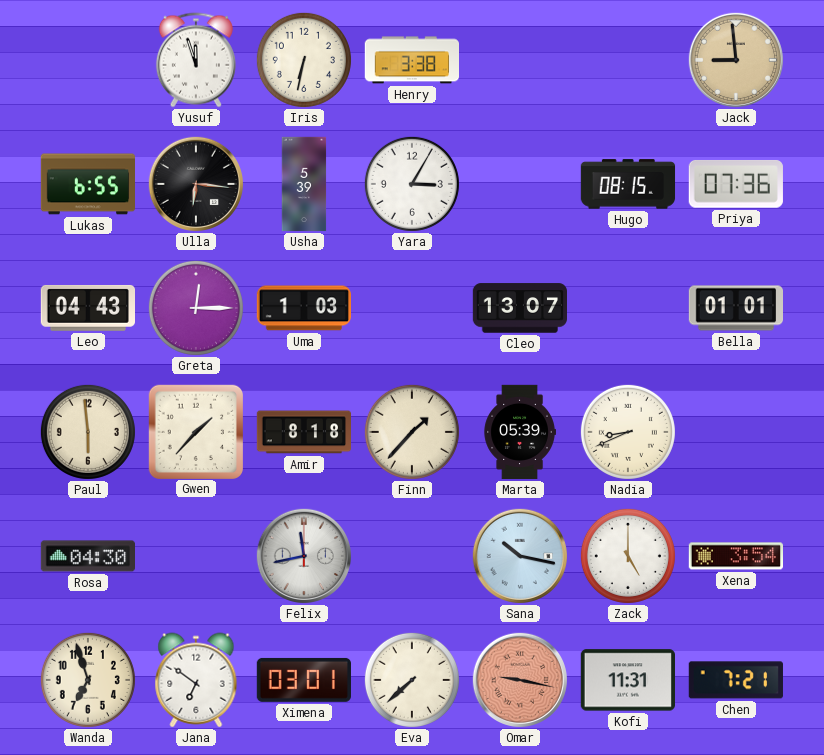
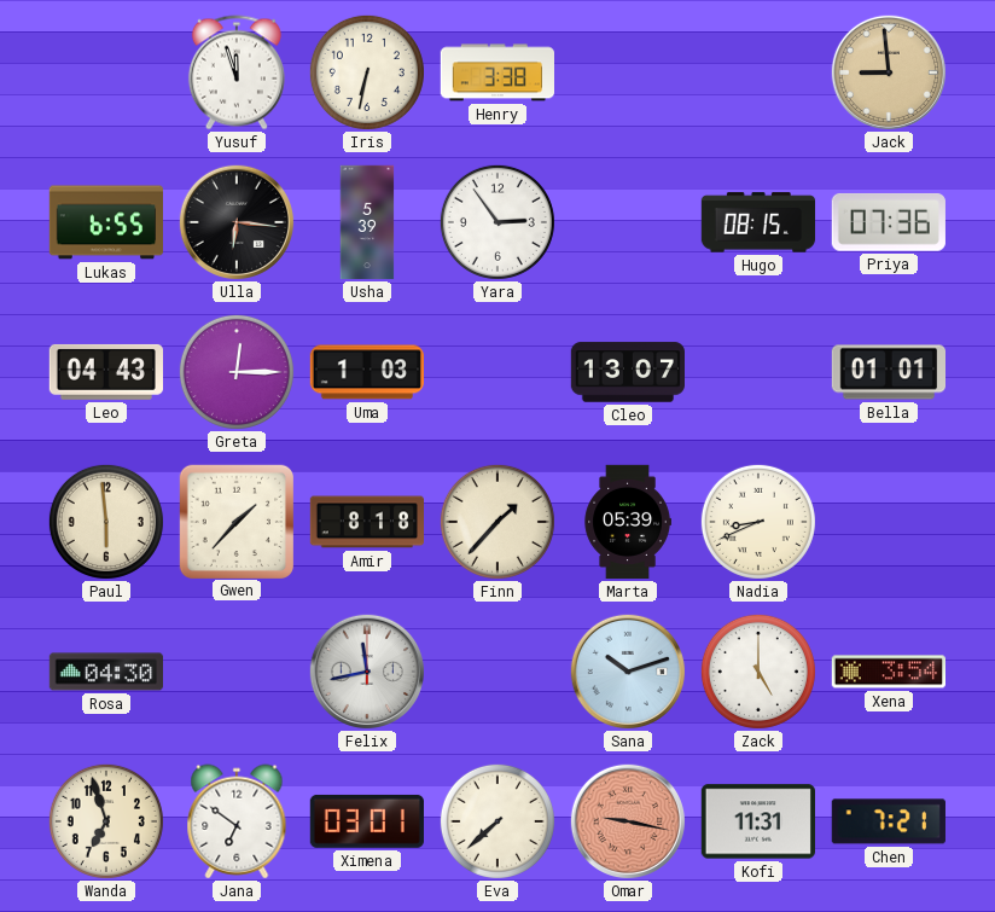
Yara: 3:05 -> 2:54 (497, 222)
Sana: 10:17 -> 10:12 (627, 670)
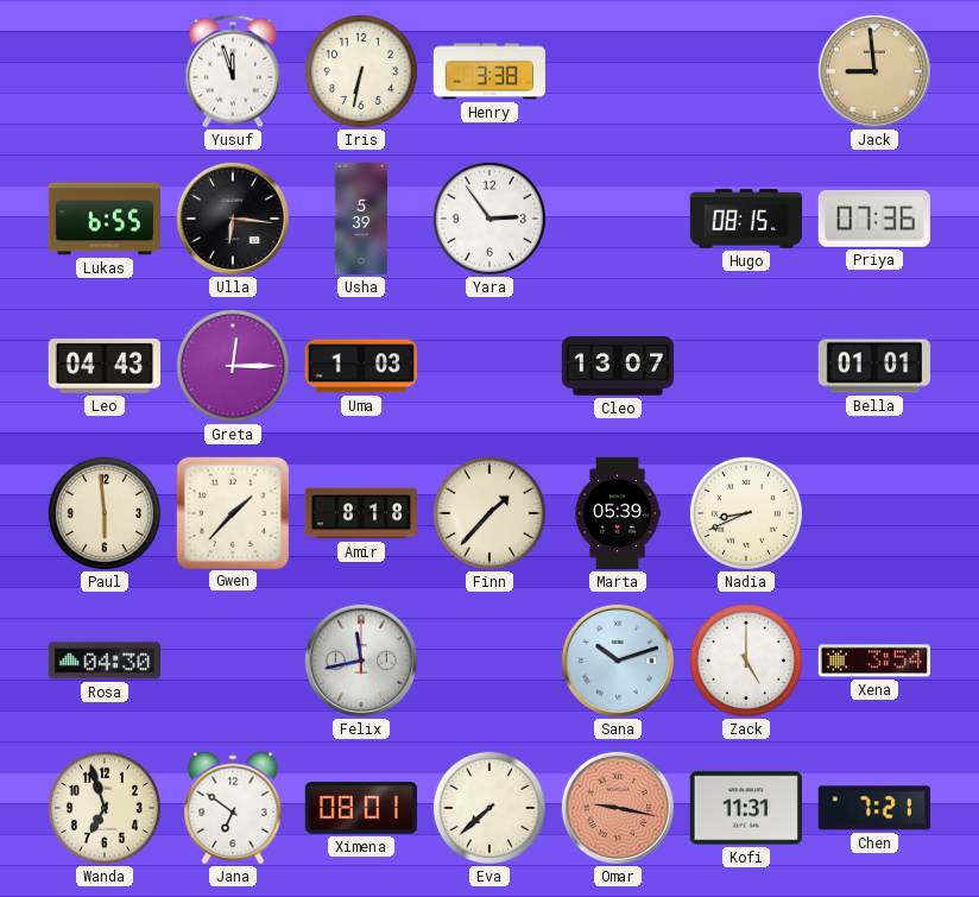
Ximena: 03:01 -> 08:01 (361, 808)
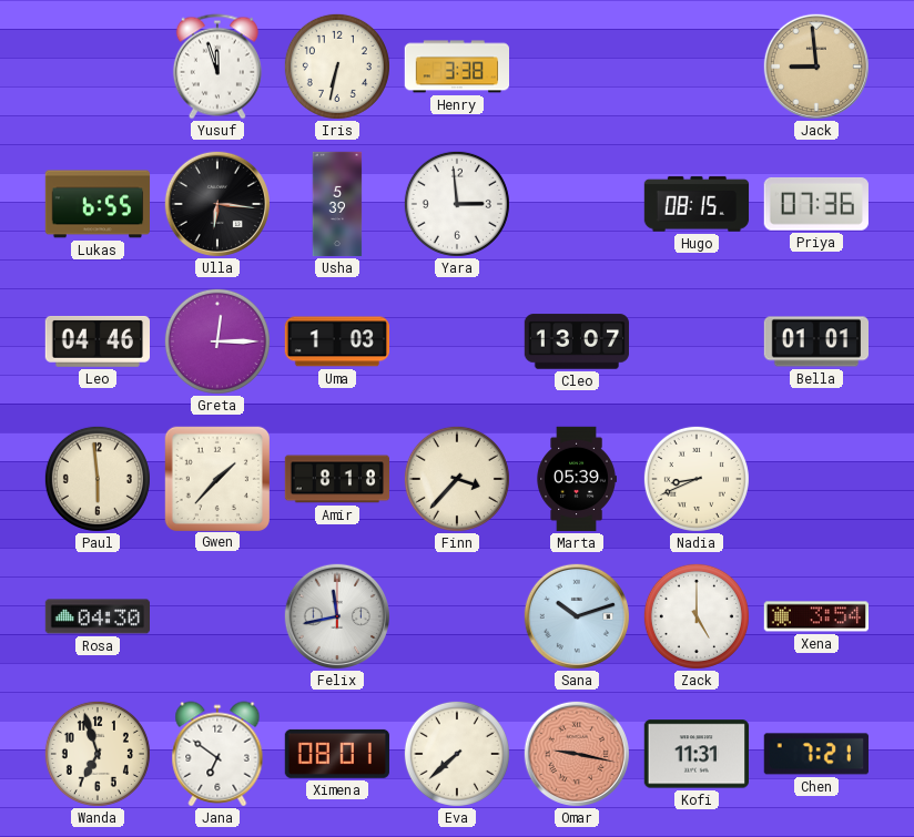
Yara: 2:54 -> 2:59 (457, 204)
Leo: 04:43 -> 04:46 (97, 341)
Finn: 1:37 -> 3:37 (457, 479)
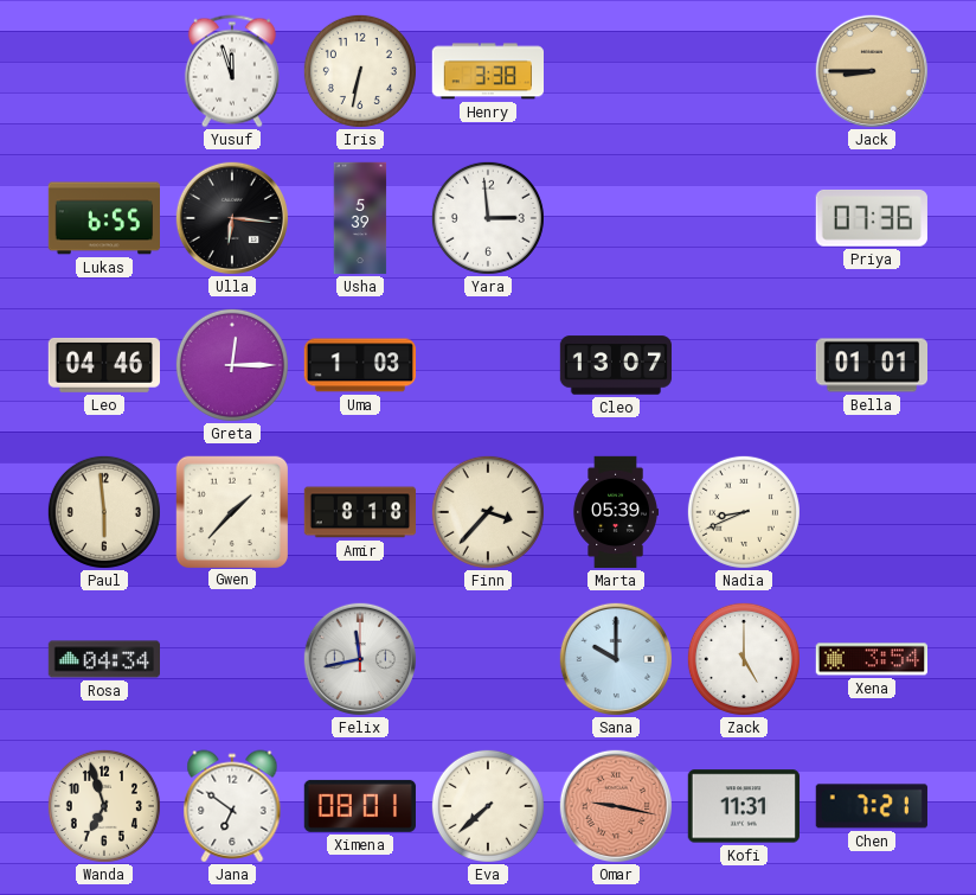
Jack: 8:59 -> 8:45 (871, 70)
Hugo: 08:15 -> none (697, 204)
Rosa: 04:30 -> 04:34 (103, 659)
Sana: 10:12 -> 10:00 (615, 658)
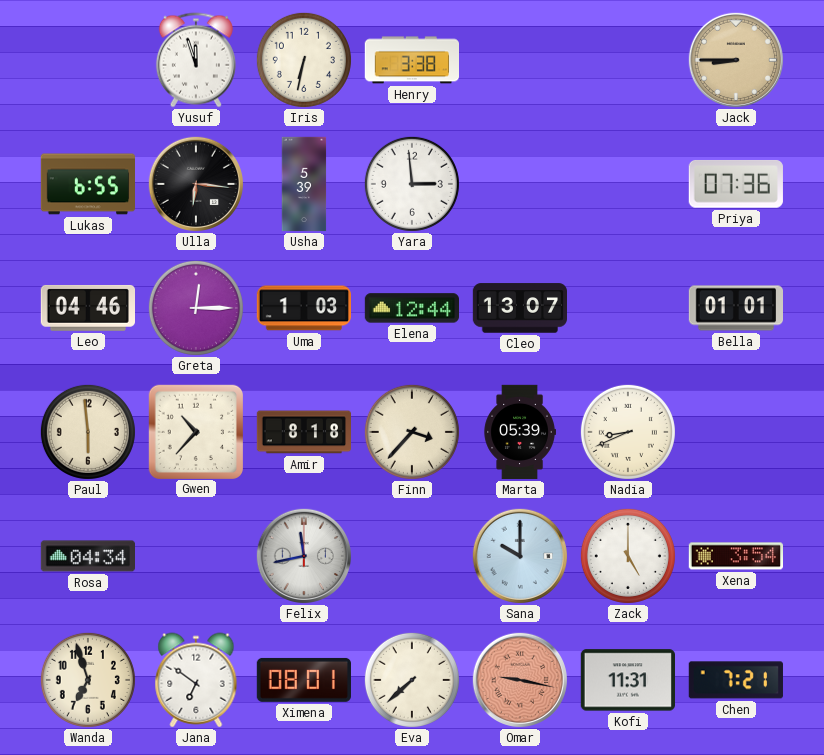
Elena: none -> 12:44 (411, 308)
Gwen: 1:37 -> 10:37 (195, 431)
